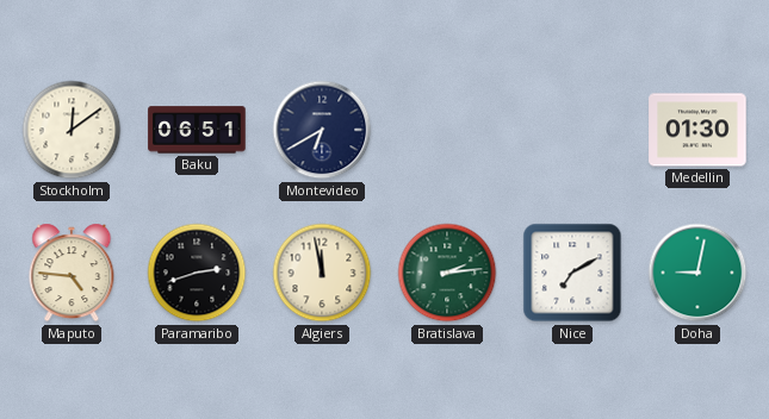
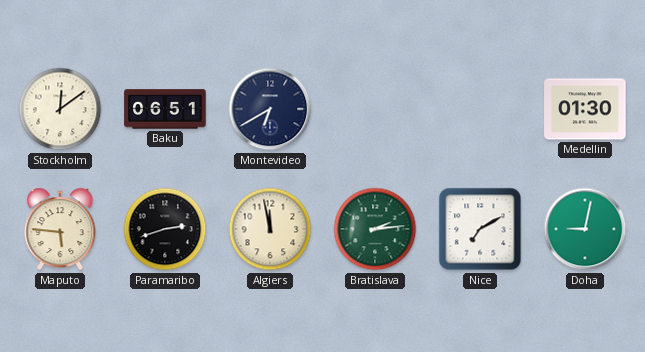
Maputo: 4:46 -> 5:46 (60, 229)
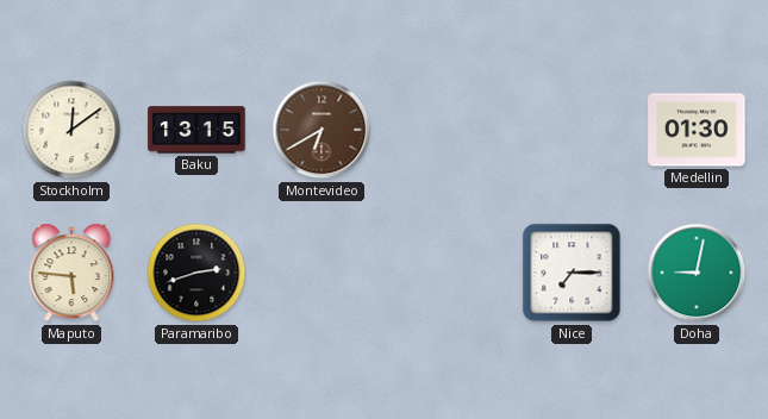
Baku: 06:51 -> 13:15 (196, 130)
Montevideo dial: navy -> brown (321, 130)
Algiers: 11:58 -> none (270, 229)
Bratislava: 2:14 -> none (375, 229)
Nice: 7:10 -> 7:15 (572, 273)
